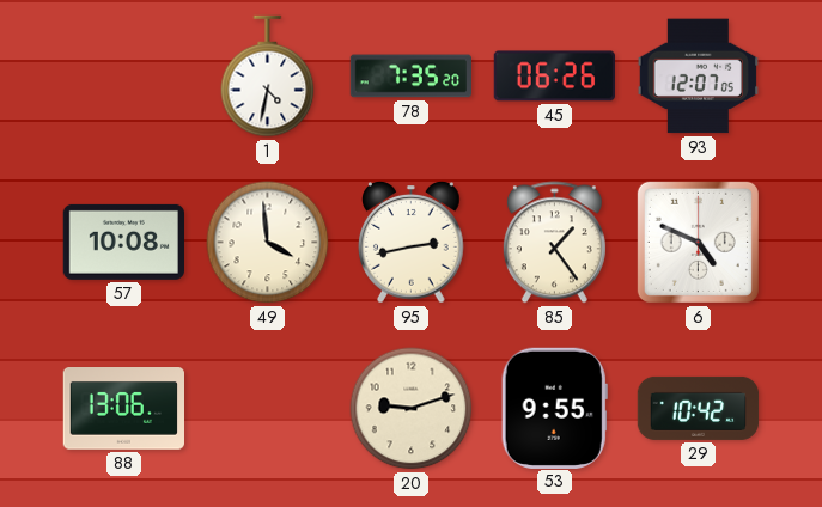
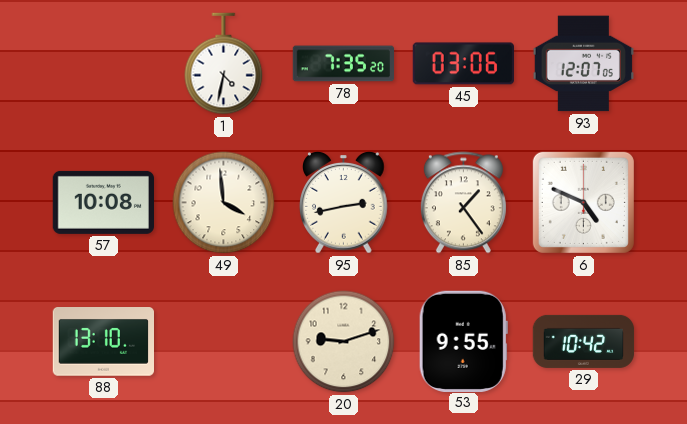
45: 06:26 -> 03:06 (463, 64)
88: 13:06 -> 13:10 (103, 342)
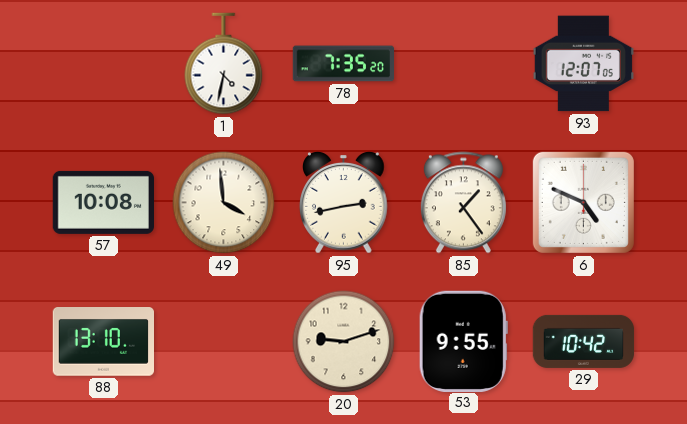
45: 03:06 -> none (463, 64)
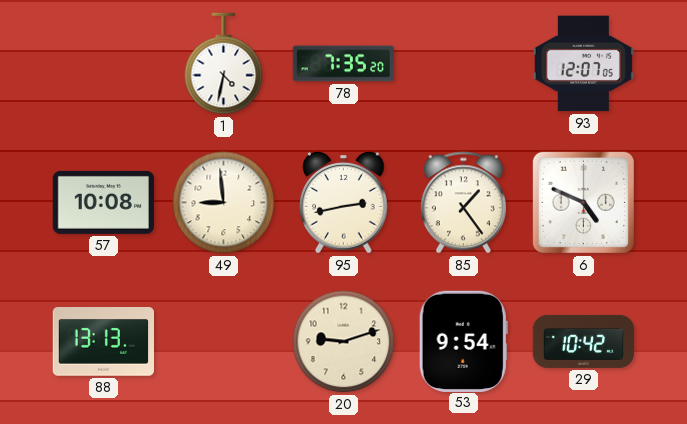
49: 3:59 -> 8:59 (224, 203)
88: 13:10 -> 13:13 (103, 342)
53: 9:55 -> 9:54 (463, 341)
